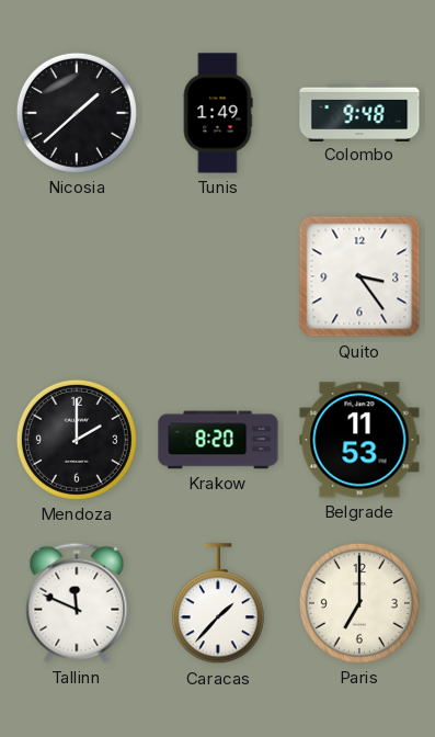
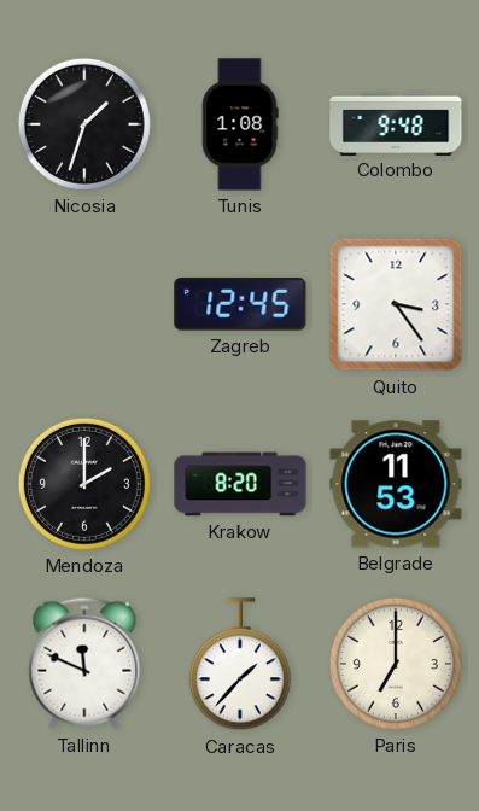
Nicosia: 1:38 -> 1:33 (84, 124)
Tunis: 1:49 -> 1:08 (240, 124)
Zagreb: none -> 12:45 (240, 304)
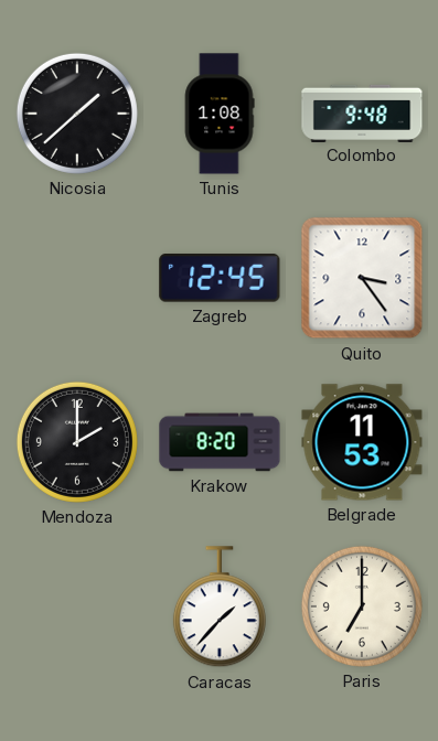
Nicosia: 1:33 -> 1:38 (77, 114)
Tallinn: 11:49 -> none (84, 664)
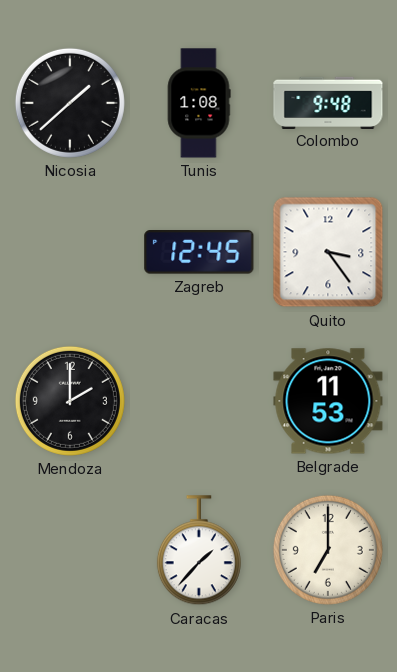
Krakow: 8:20 -> none (220, 442)
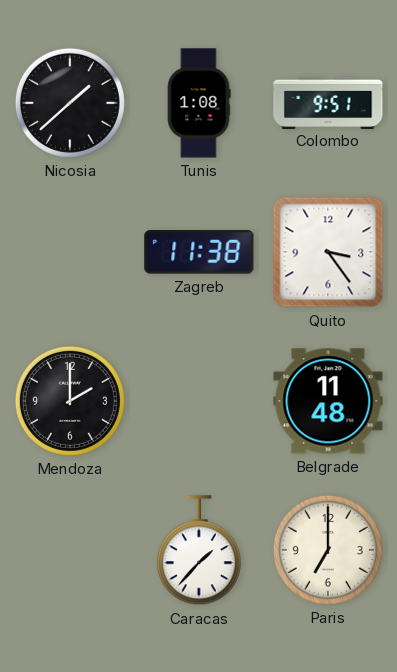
Colombo: 9:48 -> 9:51 (328, 102)
Zagreb: 12:45 -> 11:38 (199, 252)
Belgrade: 11:53 -> 11:48 (328, 401)
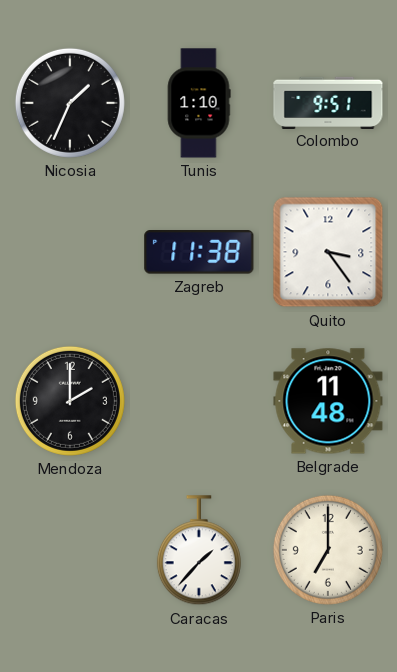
Nicosia: 1:38 -> 1:34 (70, 103)
Tunis: 1:08 -> 1:10 (199, 103)
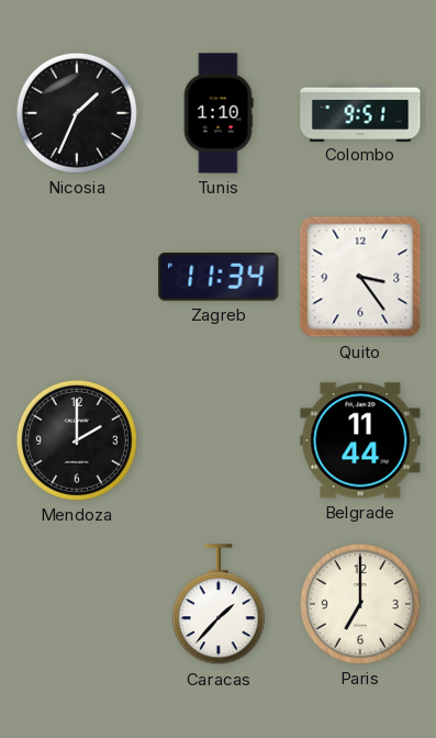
Zagreb: 11:38 -> 11:34 (219, 277)
Belgrade: 11:48 -> 11:44 (360, 440)
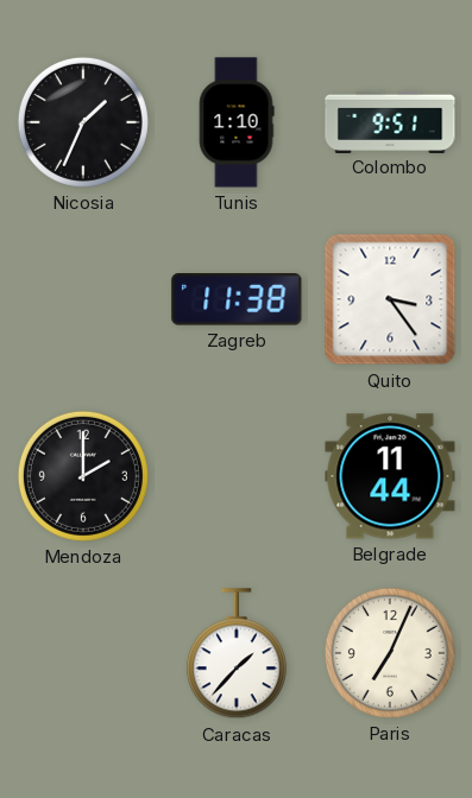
Zagreb: 11:34 -> 11:38 (237, 299)
Paris: 7:00 -> 7:04 (390, 653)
